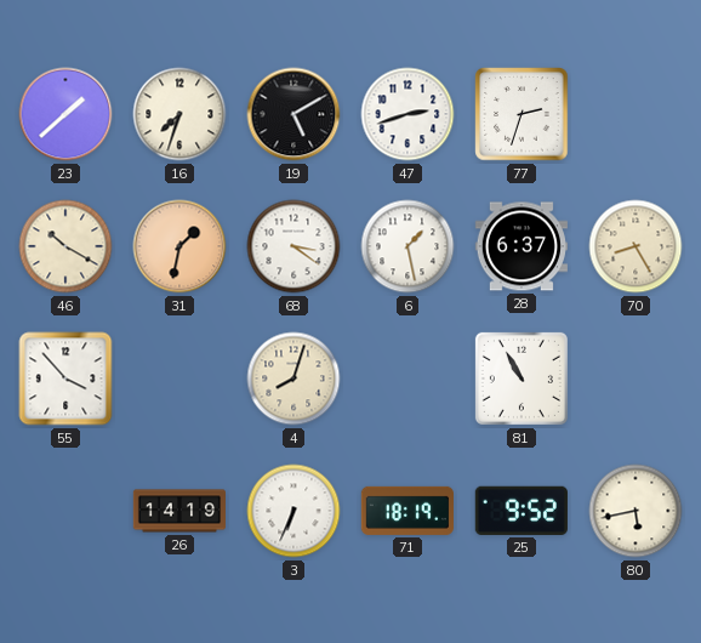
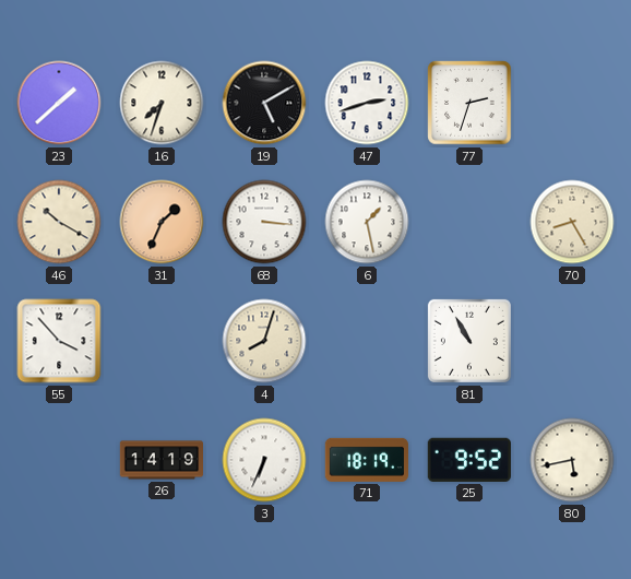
31: 1:32 -> 1:34 (162, 222)
68: 3:21 -> 3:16 (264, 222)
28: 6:37 -> none (522, 246)
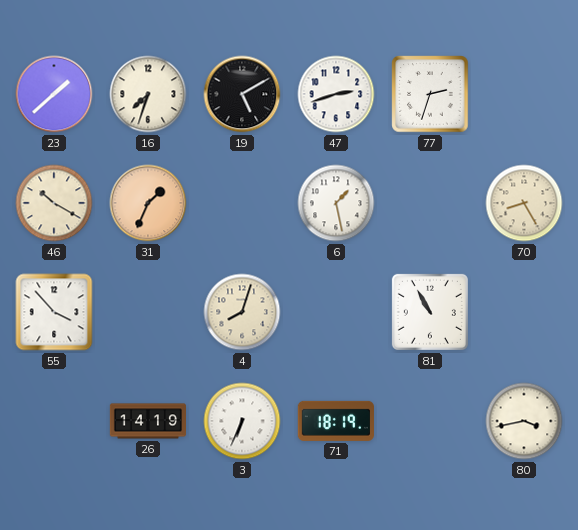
68: 3:16 -> none (264, 222)
25: 9:52 -> none (469, 460)
80: 5:43 -> 3:43 (524, 421)
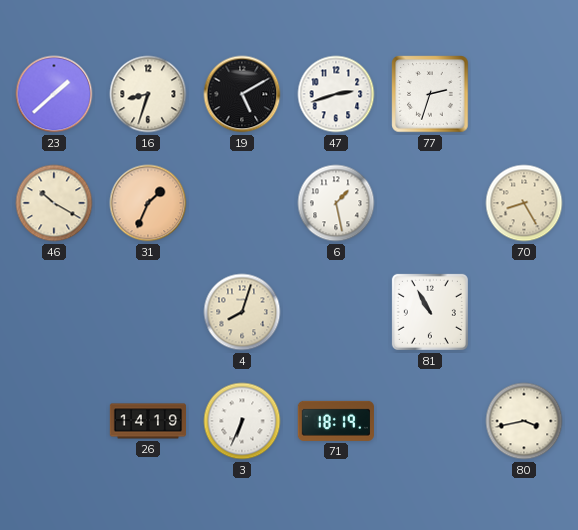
16: 7:33 -> 8:33 (148, 94)
55: 3:53 -> none (54, 312)
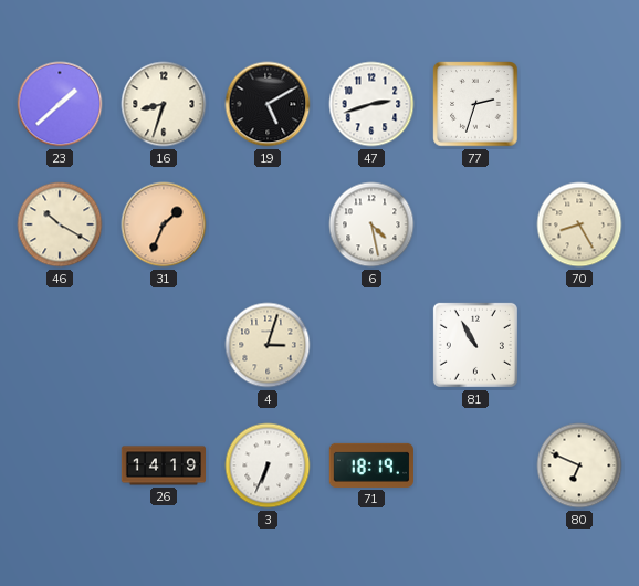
6: 1:28 -> 4:28 (371, 224)
4: 8:03 -> 3:03 (268, 345)
80: 3:43 -> 6:49 (579, 465)
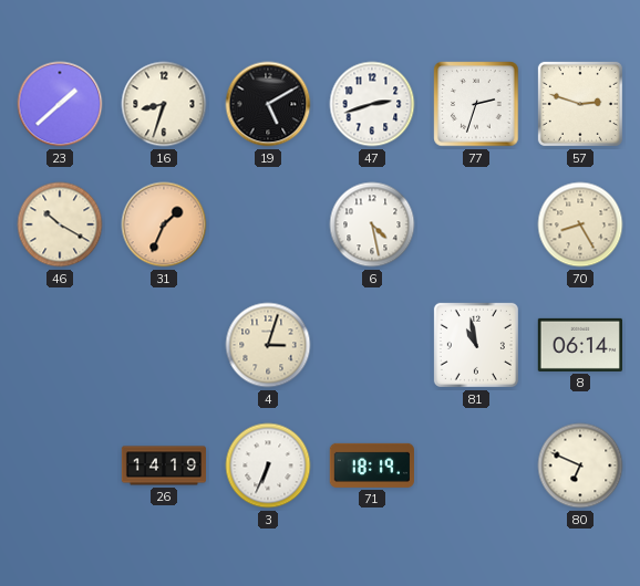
57: none -> 2:48 (580, 104)
81: 10:55 -> 10:58 (476, 345)
8: none -> 06:14 (580, 345)
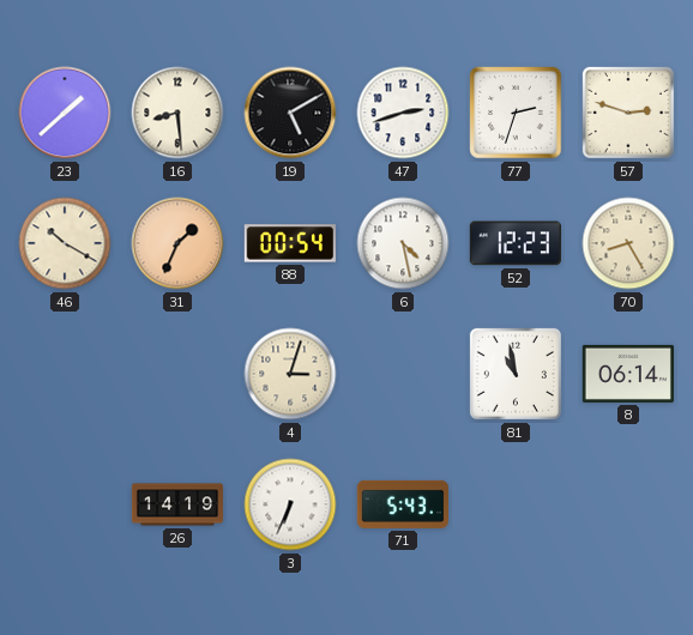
16: 8:33 -> 8:29 (177, 113)
88: none -> 00:54 (290, 243)
52: none -> 12:23 (516, 243)
71: 18:19 -> 5:43 (403, 504)
80: 6:49 -> none (580, 465)
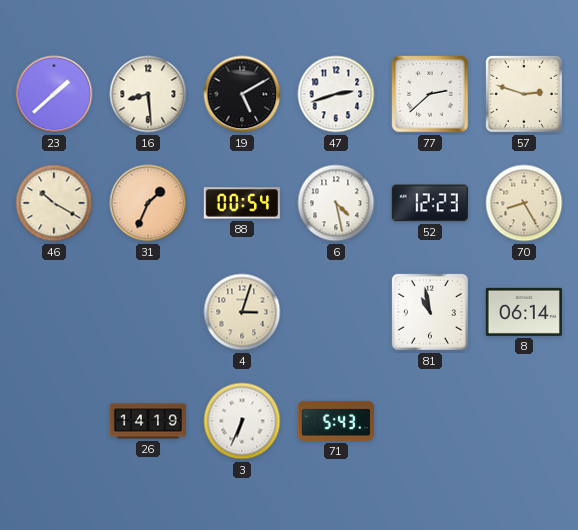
77: 2:33 -> 2:38 (430, 94)
